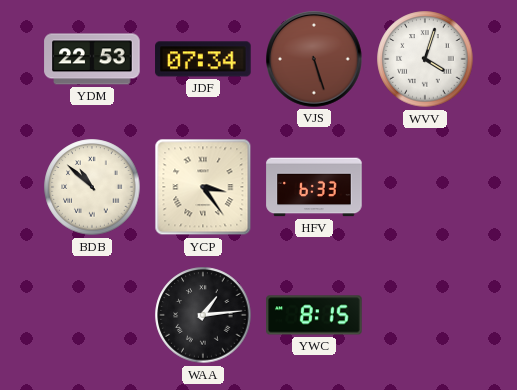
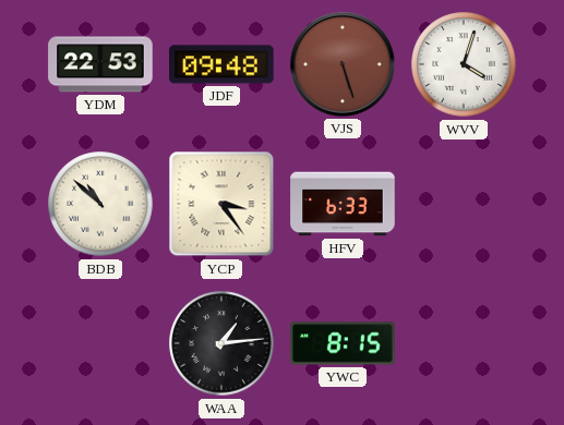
JDF: 07:34 -> 09:48 (221, 64)
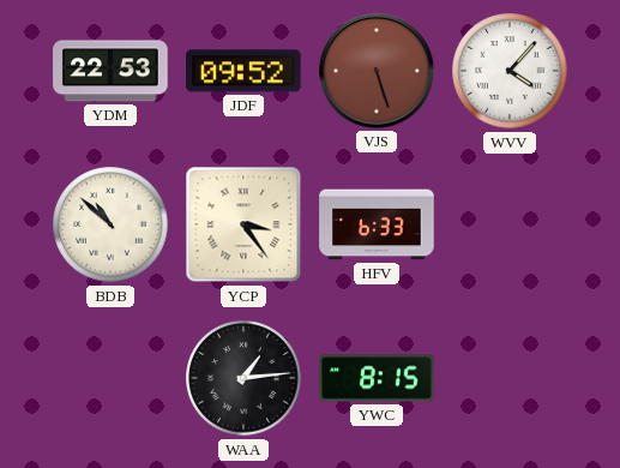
JDF: 09:48 -> 09:52 (243, 71)
WVV: 4:03 -> 4:07 (510, 71)
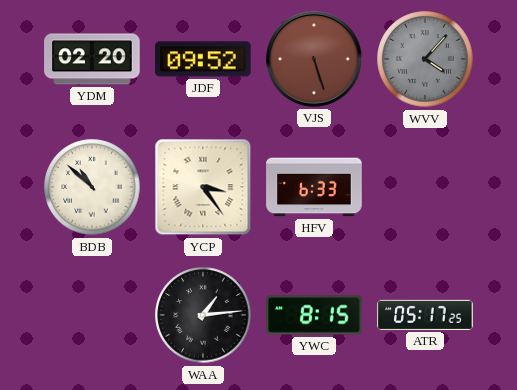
YDM: 22:53 -> 02:20 (92, 59)
WVV dial: white -> grey (425, 59)
ATR: none -> 05:17 (425, 315)
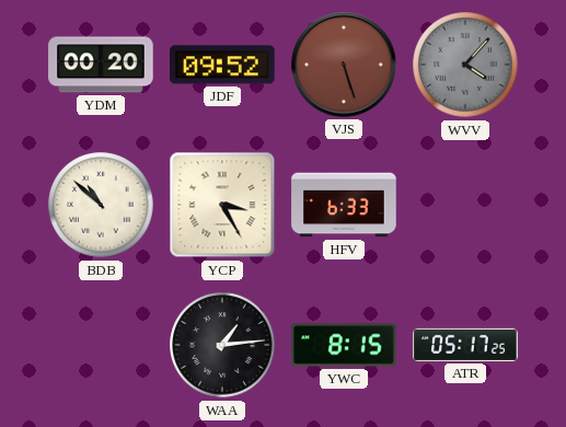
YDM: 02:20 -> 00:20 (101, 65)
YCP: 3:24 -> 3:25 (222, 205)
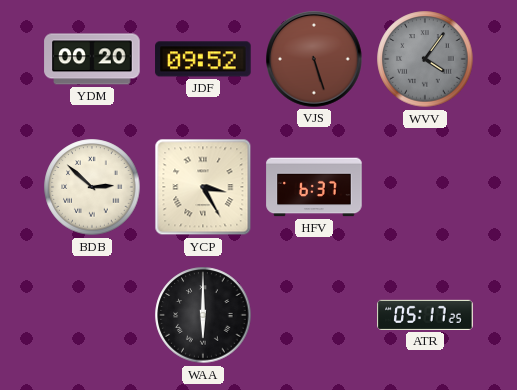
WVV: 4:07 -> 4:06 (425, 59)
BDB: 10:52 -> 2:52 (92, 187)
HFV: 6:33 -> 6:37 (314, 187)
WAA: 1:14 -> 6:00 (203, 315)
YWC: 8:15 -> none (344, 345)
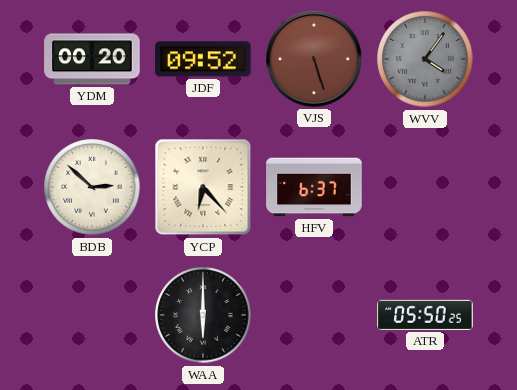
YCP: 3:25 -> 6:23 (203, 187)
ATR: 05:17 -> 05:50 (425, 315)
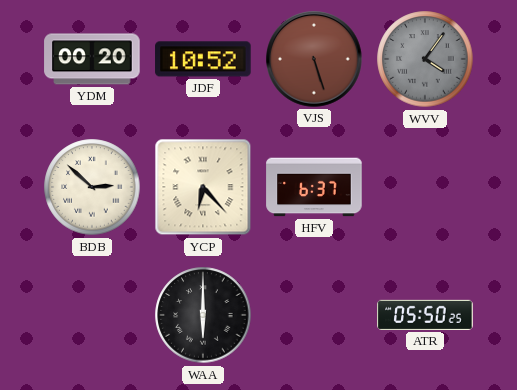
JDF: 09:52 -> 10:52 (203, 59)
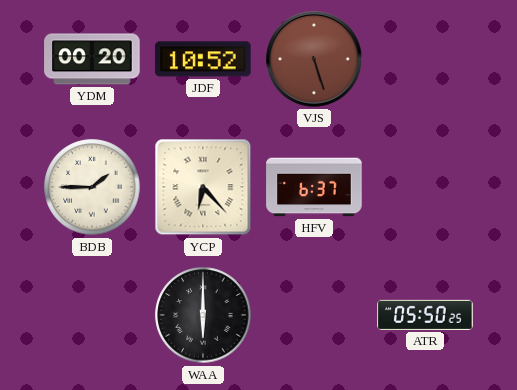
WVV: 4:06 -> none (425, 59)
BDB: 2:52 -> 1:45 (92, 187)
